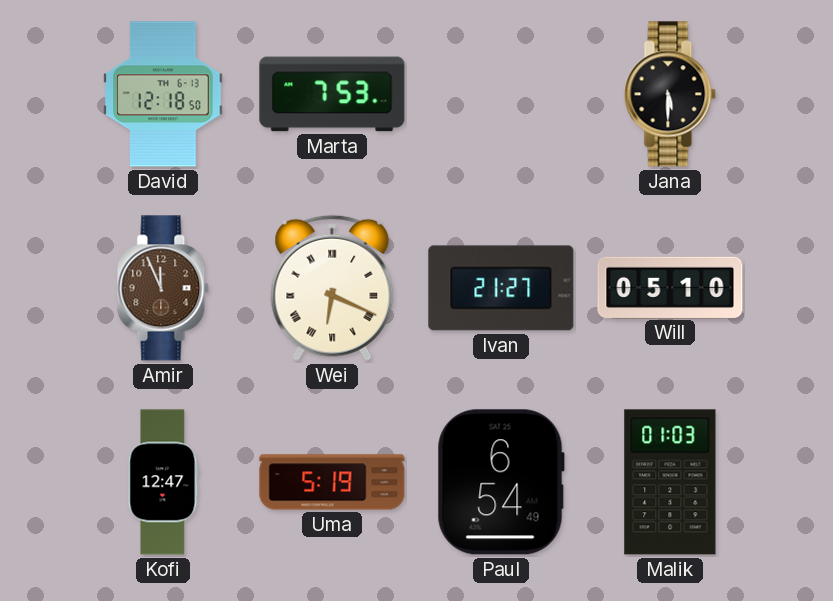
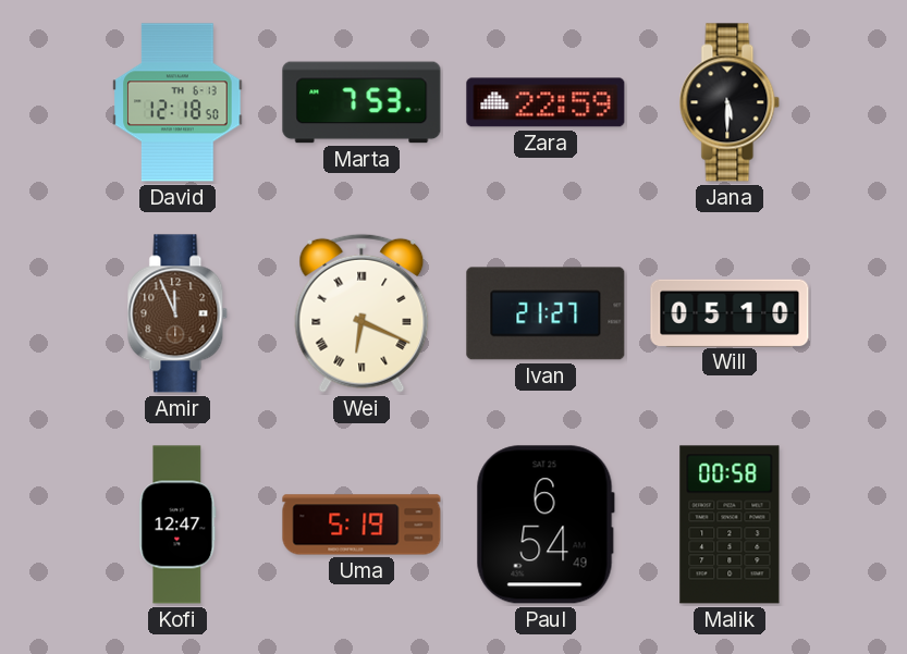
Zara: none -> 22:59 (546, 102)
Malik: 01:03 -> 00:58 (730, 525)
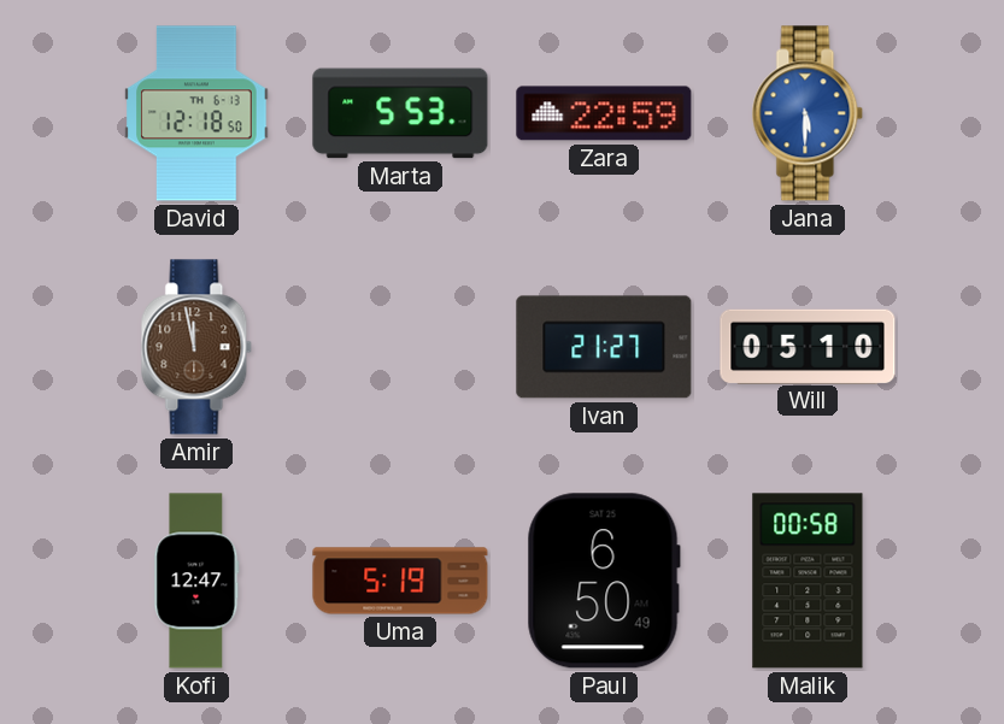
Marta: 7:53 -> 5:53 (400, 113)
Jana dial: black -> blue (808, 113)
Amir: 11:56 -> 11:58 (196, 347)
Wei: 6:19 -> none (361, 313)
Paul: 6:54 -> 6:50 (604, 581)
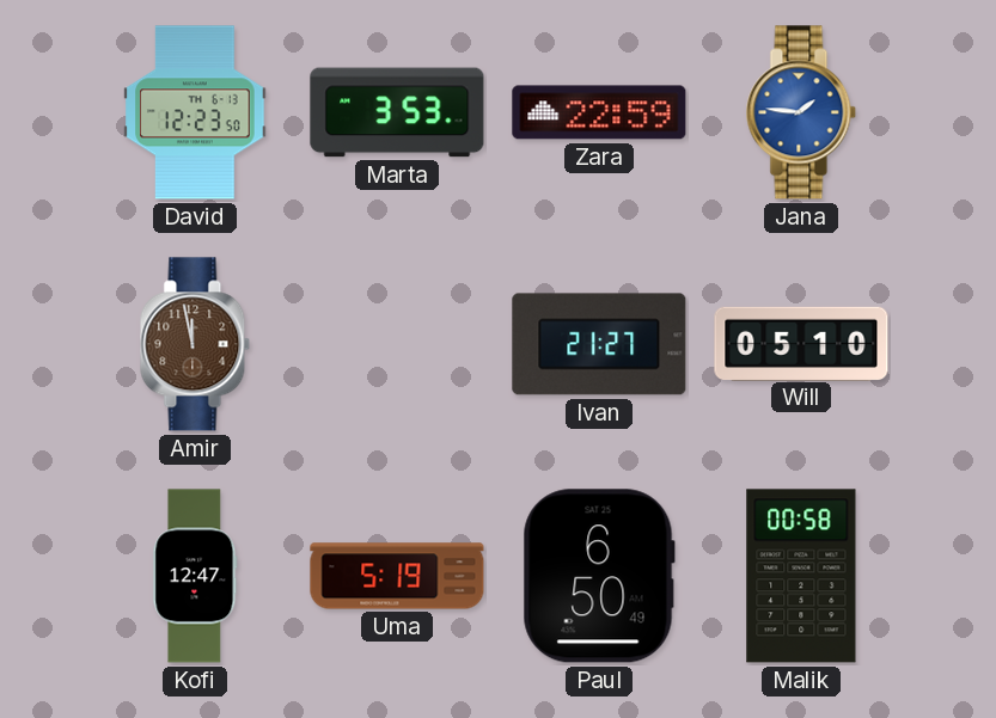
David: 12:18 -> 12:23 (195, 112)
Marta: 5:53 -> 3:53 (397, 112)
Jana: 5:30 -> 1:46 (801, 112)
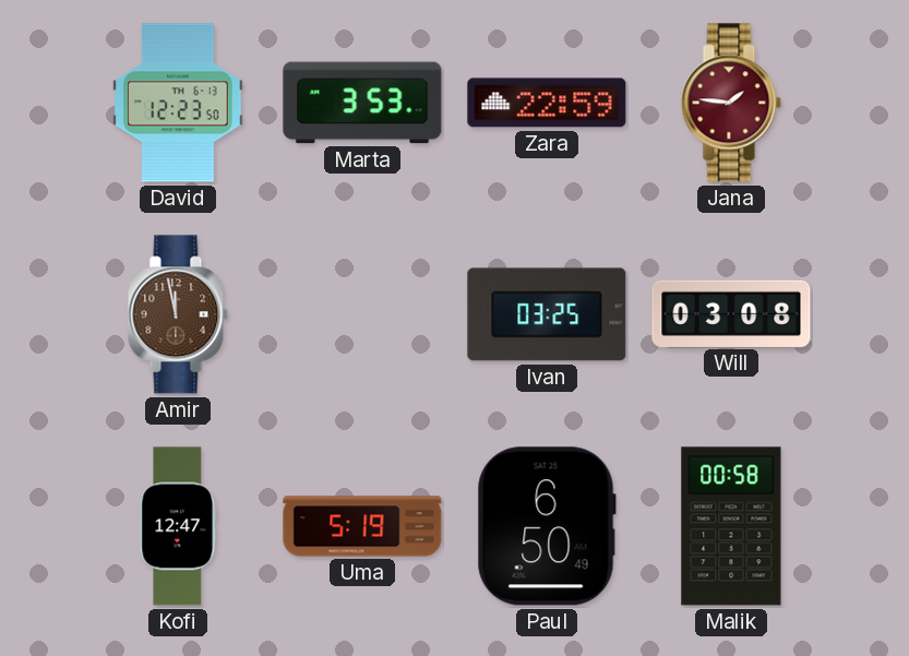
Jana dial: blue -> burgundy (731, 103)
Ivan: 21:27 -> 03:25 (547, 314)
Will: 05:10 -> 03:08 (731, 313)
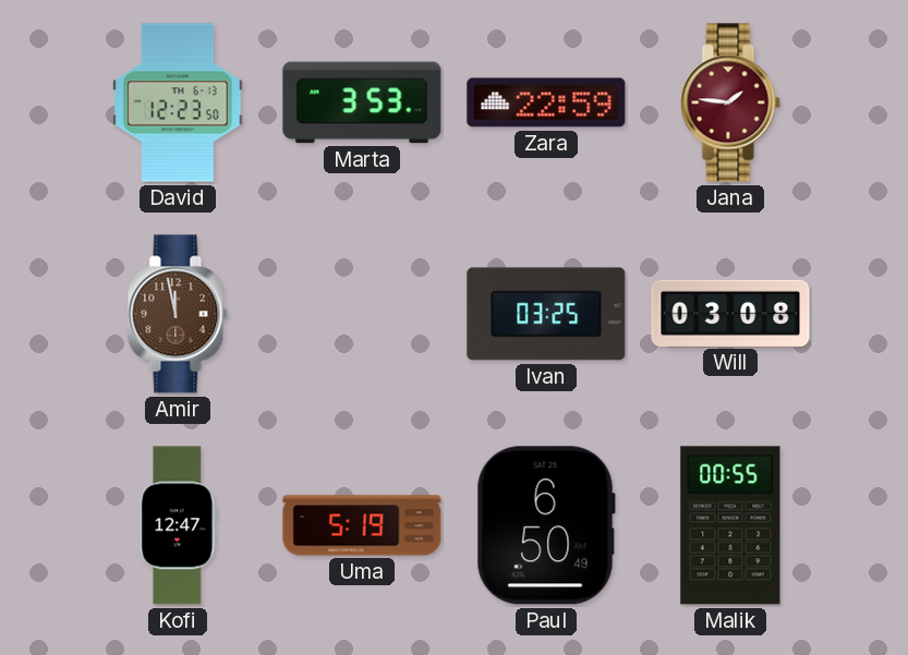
Malik: 00:58 -> 00:55 (730, 525)
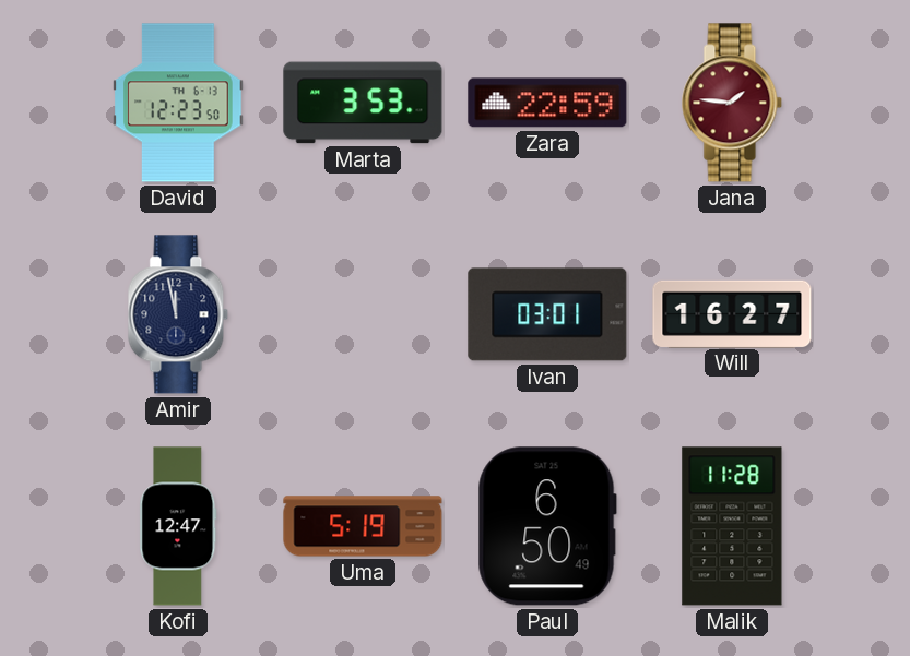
Amir dial: brown -> navy (178, 314)
Ivan: 03:25 -> 03:01 (547, 314)
Will: 03:08 -> 16:27 (732, 313)
Malik: 00:55 -> 11:28 (732, 526)
